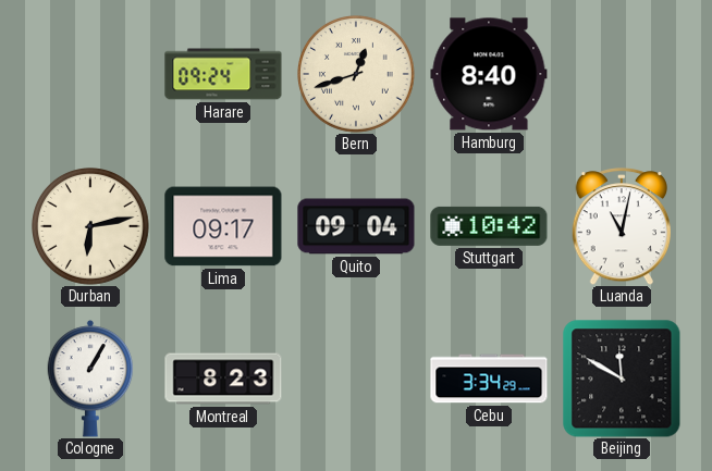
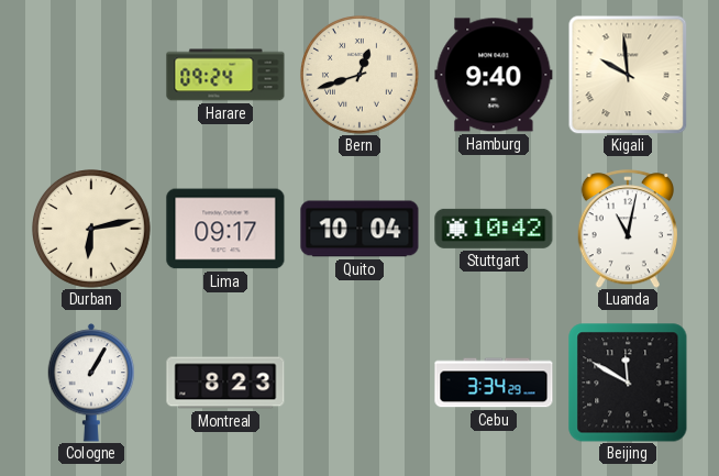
Hamburg: 8:40 -> 9:40 (494, 75)
Kigali: none -> 9:59 (628, 75)
Quito: 09:04 -> 10:04 (360, 229)
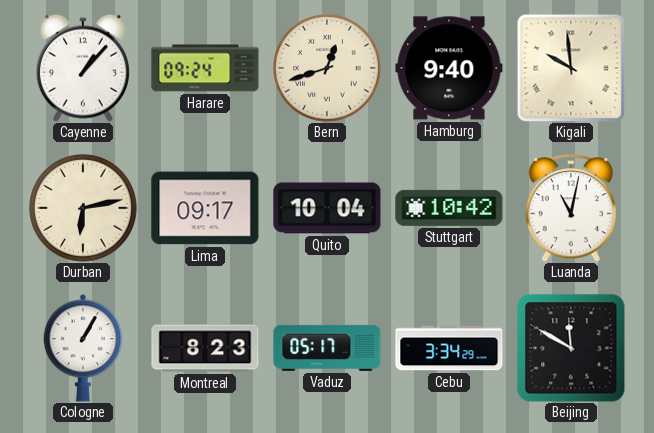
Cayenne: none -> 1:07 (83, 68)
Vaduz: none -> 05:17 (327, 348)
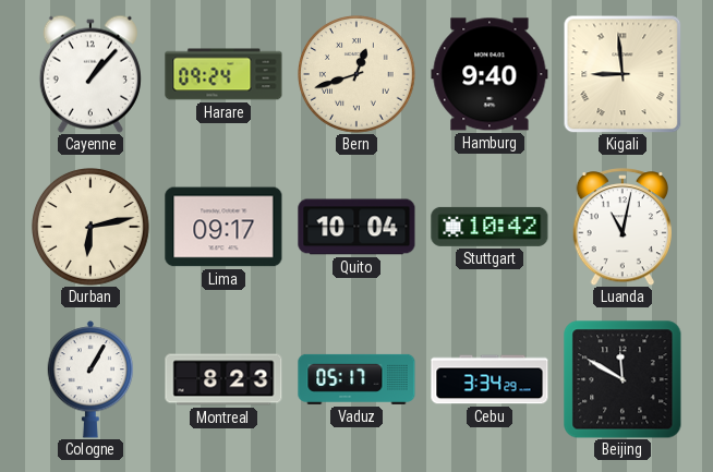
Kigali: 9:59 -> 8:59 (623, 74)
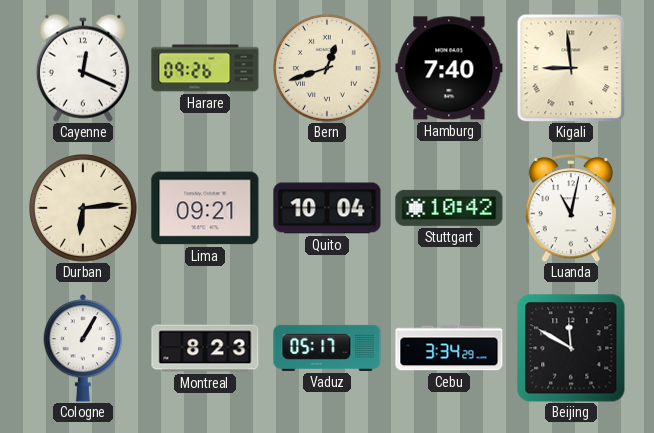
Cayenne: 1:07 -> 12:19 (83, 68)
Harare: 09:24 -> 09:26 (205, 68)
Hamburg: 9:40 -> 7:40 (449, 68)
Durban: 6:13 -> 6:14 (84, 209)
Lima: 09:17 -> 09:21 (205, 208)
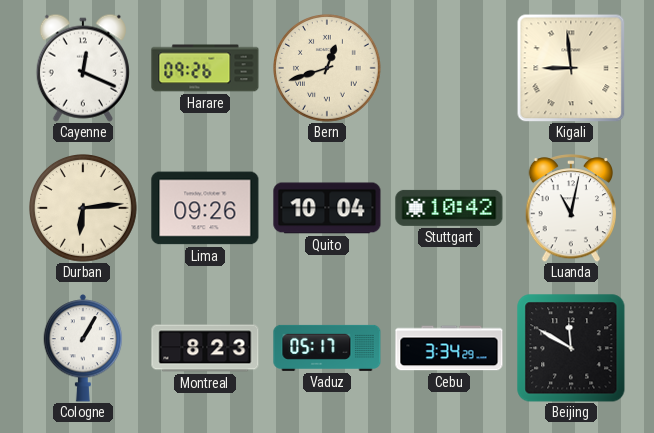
Hamburg: 7:40 -> none (449, 68)
Lima: 09:21 -> 09:26 (205, 208)
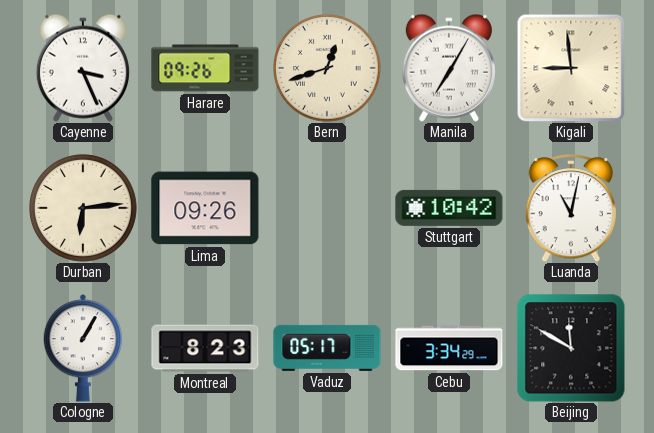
Cayenne: 12:19 -> 3:26 (83, 68)
Manila: none -> 7:05 (449, 68)
Quito: 10:04 -> none (327, 208)
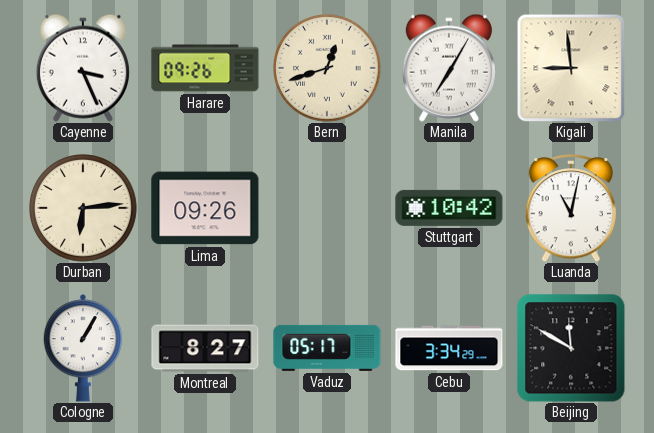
Montreal: 8:23 -> 8:27 (205, 348)
